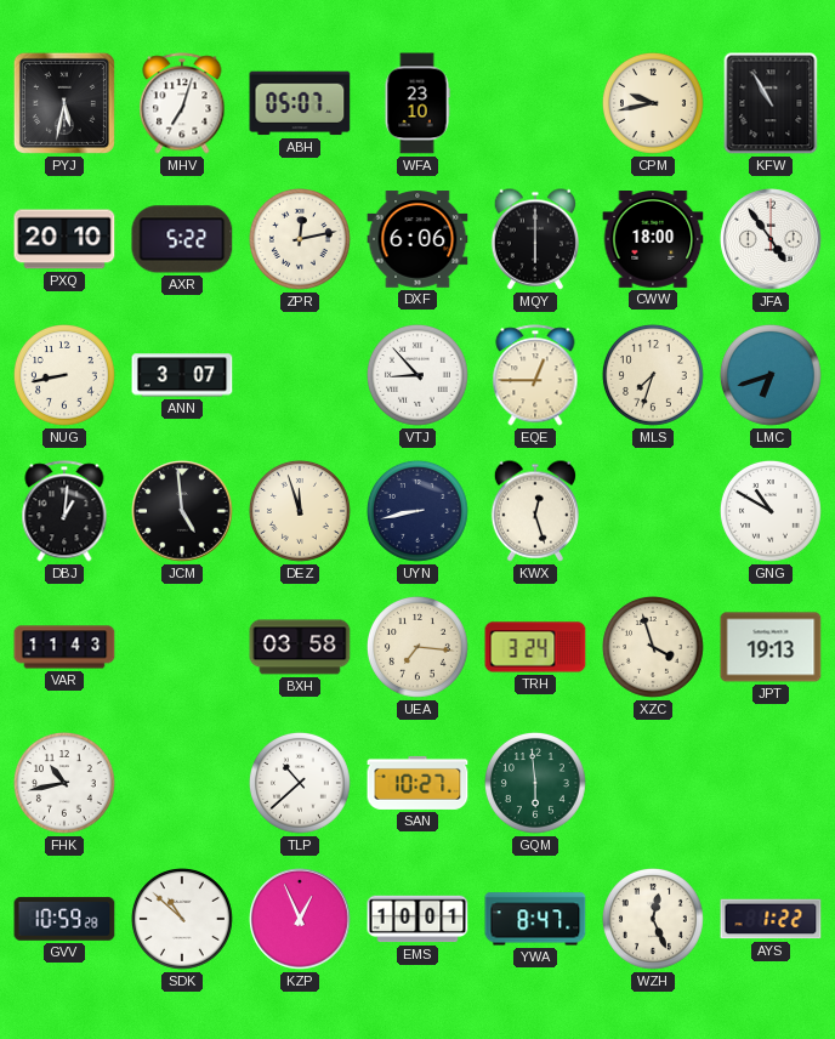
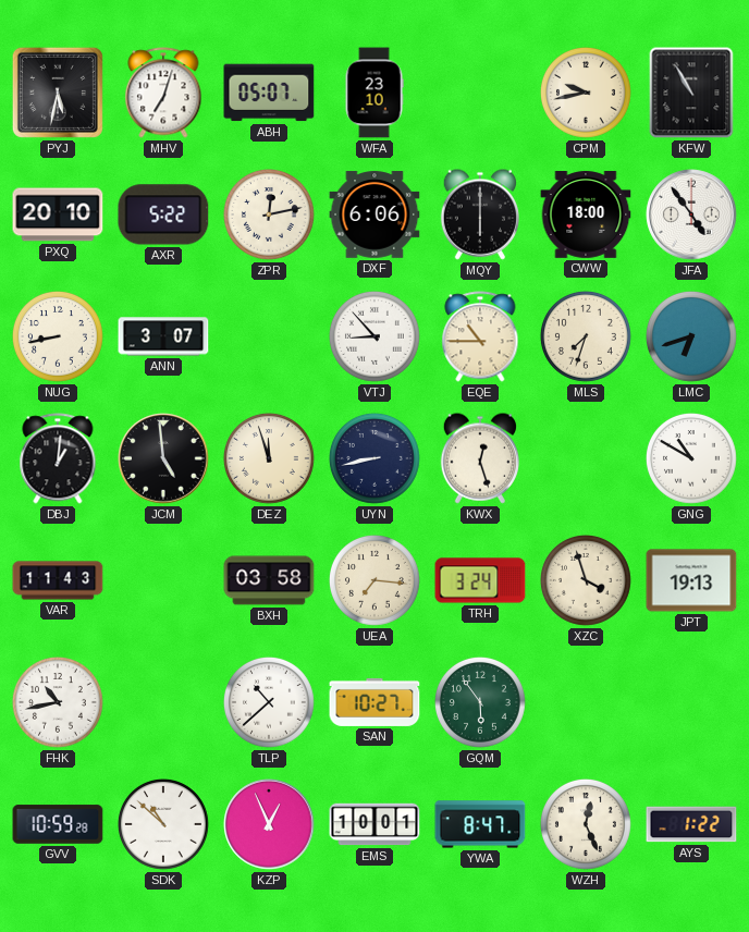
EQE: 12:45 -> 10:45 (480, 336)
GQM: 5:59 -> 5:54 (481, 703)
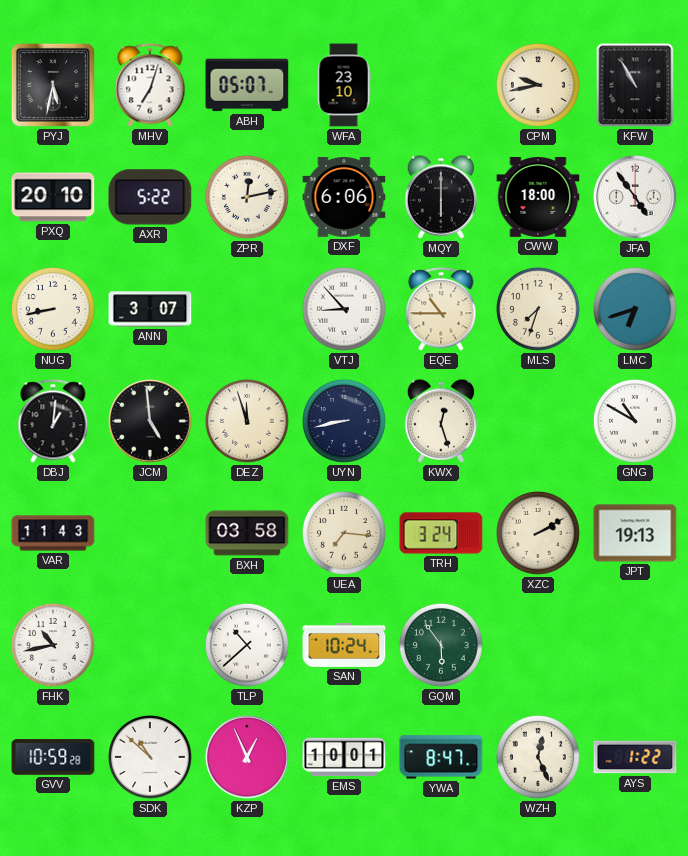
XZC: 3:57 -> 2:10 (539, 534)
SAN: 10:27 -> 10:24 (344, 645)
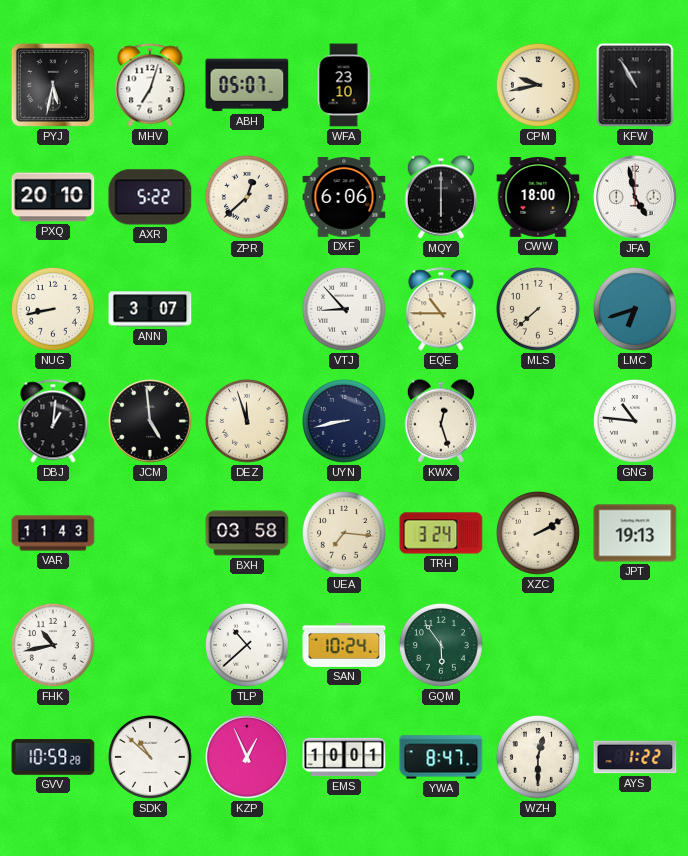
ZPR: 12:13 -> 12:38 (248, 198)
JFA: 4:54 -> 4:58 (635, 197)
MLS: 7:33 -> 7:38 (539, 310)
GNG: 10:50 -> 10:46 (636, 422)
WZH: 12:26 -> 12:30 (539, 758)
